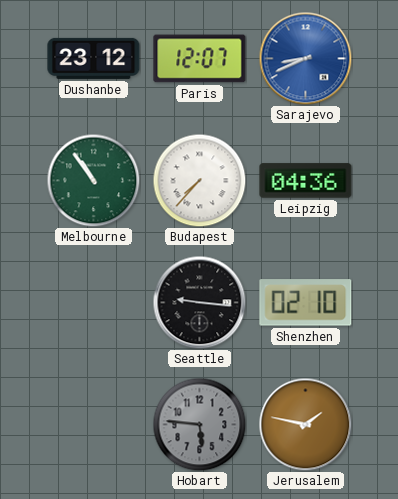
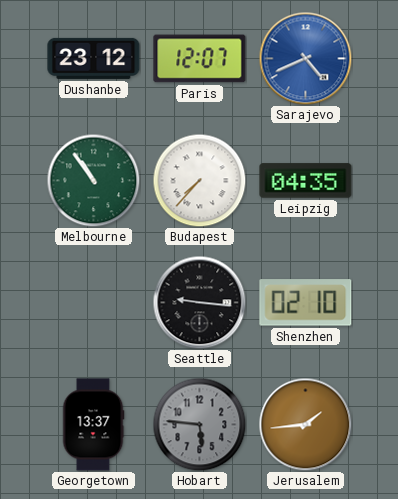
Sarajevo: 8:41 -> 4:41 (305, 58)
Leipzig: 04:36 -> 04:35 (306, 181)
Georgetown: none -> 13:37 (93, 425)
Jerusalem: 1:47 -> 1:44 (305, 424)
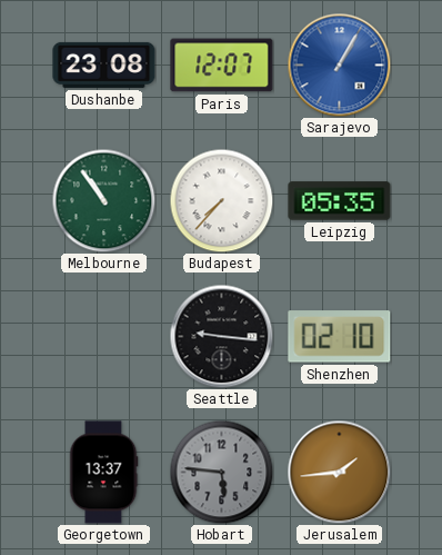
Dushanbe: 23:12 -> 23:08 (104, 65)
Sarajevo: 4:41 -> 1:05 (339, 65)
Leipzig: 04:35 -> 05:35 (340, 201)
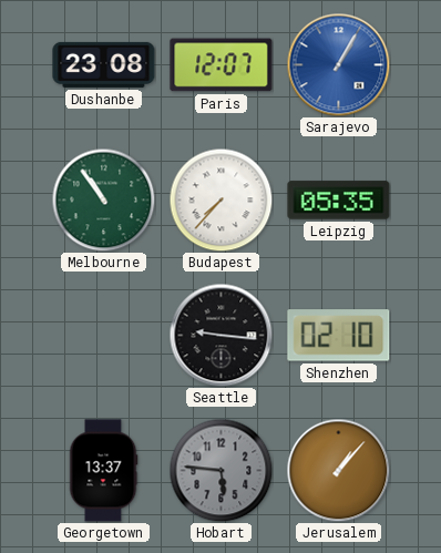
Jerusalem: 1:44 -> 1:07 (338, 470)
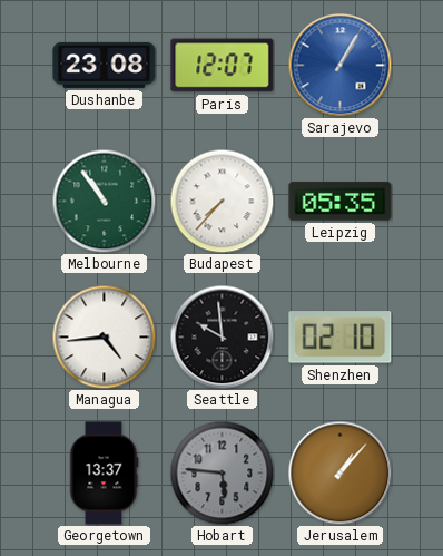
Managua: none -> 4:44 (104, 336)
Seattle: 9:16 -> 9:59 (221, 336)
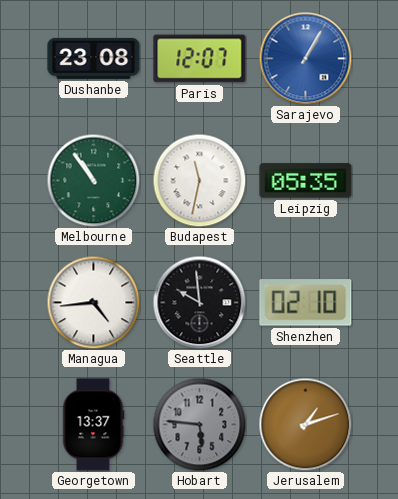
Budapest: 7:37 -> 11:32 (199, 180)
Jerusalem: 1:07 -> 1:12 (305, 424)
